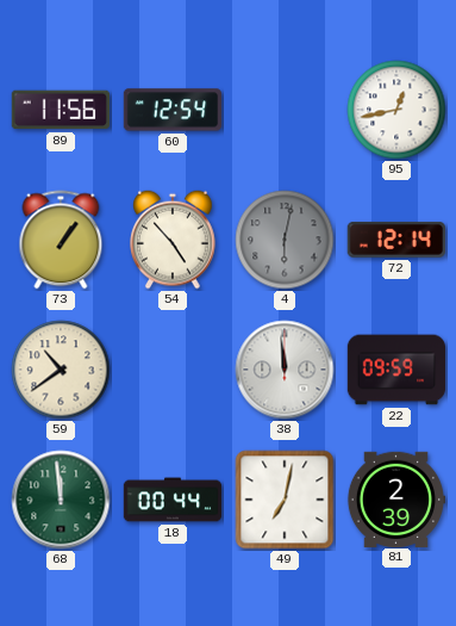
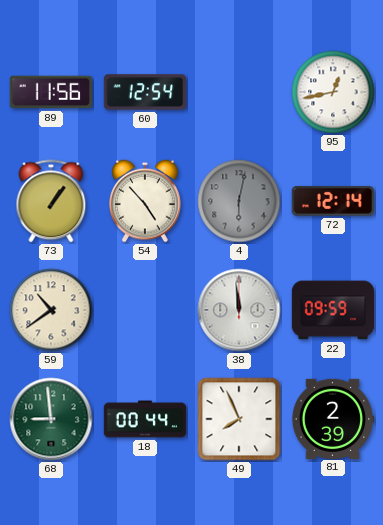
68: 11:59 -> 8:59 (51, 419)
49: 7:02 -> 7:56 (239, 419)
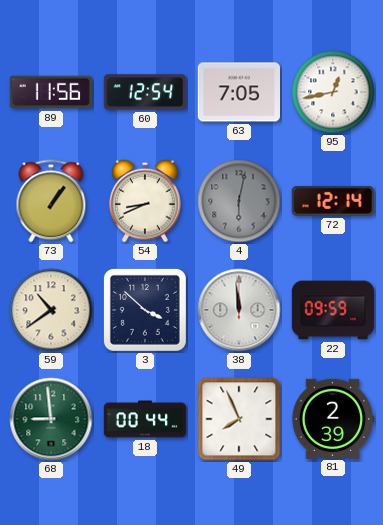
63: none -> 7:05 (238, 92)
54: 4:53 -> 8:41 (146, 201)
3: none -> 3:52 (145, 310)
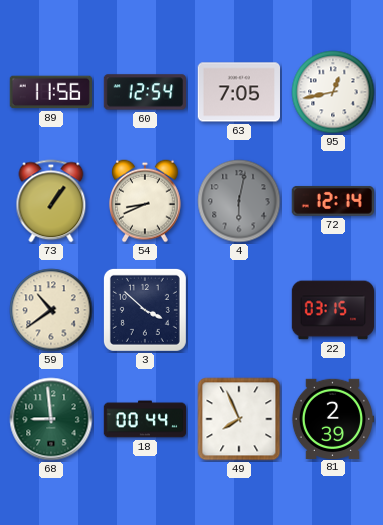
38: 11:59 -> none (239, 310)
22: 09:59 -> 03:15 (333, 310)
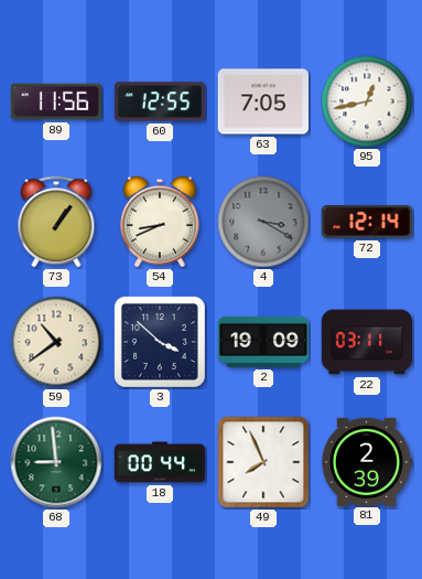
60: 12:54 -> 12:55 (160, 101)
4: 6:02 -> 3:20 (263, 222)
2: none -> 19:09 (262, 342)
22: 03:15 -> 03:11 (367, 342)
